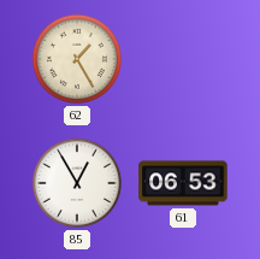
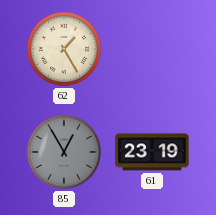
85 dial: white -> grey (64, 152)
61: 06:53 -> 23:19 (152, 152)
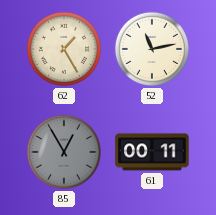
52: none -> 11:13 (152, 49)
61: 23:19 -> 00:11 (152, 152)
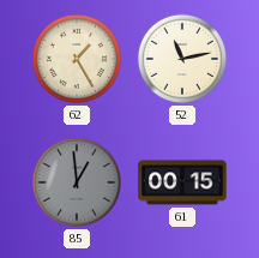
85: 12:55 -> 12:59 (77, 182)
61: 00:11 -> 00:15 (182, 182)
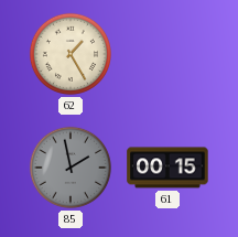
52: 11:13 -> none (182, 59)
85: 12:59 -> 1:58 (71, 168)
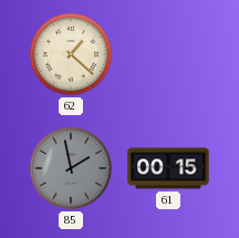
62: 1:25 -> 1:22 (71, 54)
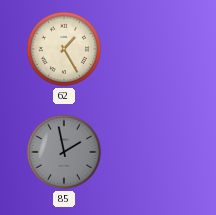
62: 1:22 -> 1:25 (64, 49)
61: 00:15 -> none (168, 168)
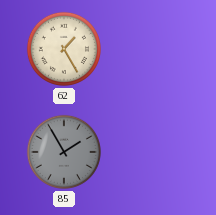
85: 1:58 -> 1:55 (64, 152)
